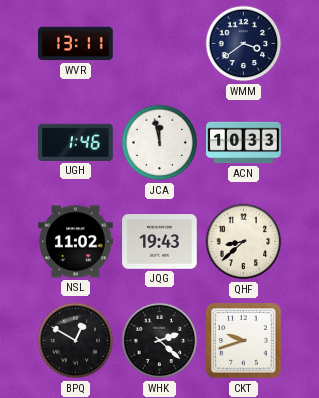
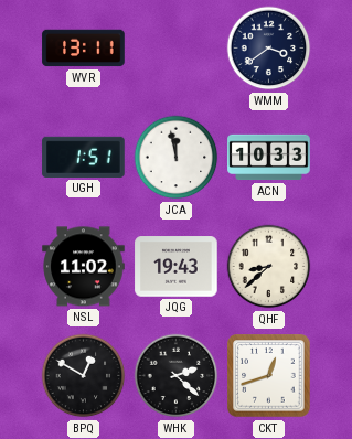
UGH: 1:46 -> 1:51 (84, 157)
CKT: 9:42 -> 12:42 (269, 376)
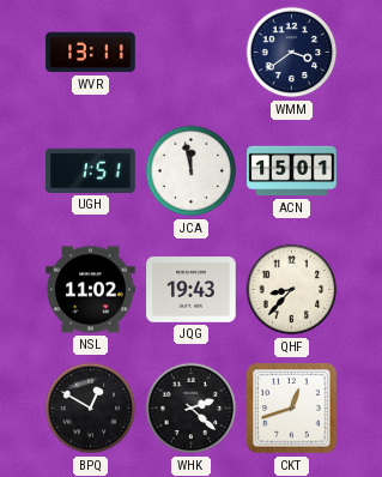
ACN: 10:33 -> 15:01 (292, 171)
QHF: 8:38 -> 8:37 (292, 290)
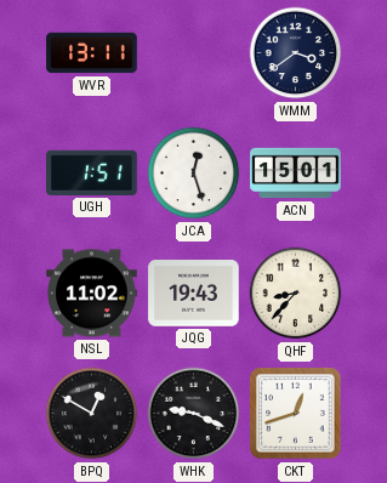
JCA: 11:58 -> 12:27 (194, 174)
WHK: 2:22 -> 9:19 (194, 414)
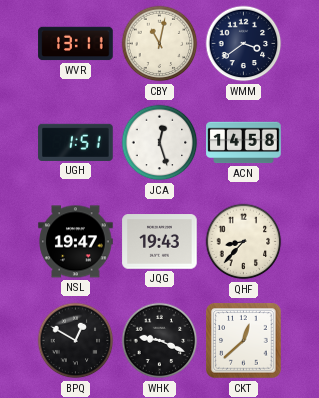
CBY: none -> 11:02 (160, 44)
ACN: 15:01 -> 14:58 (244, 143)
NSL: 11:02 -> 19:47 (76, 242)
CKT: 12:42 -> 12:38 (244, 341)
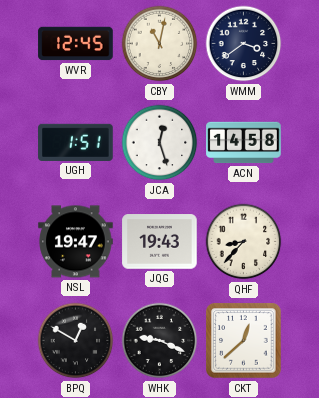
WVR: 13:11 -> 12:45 (76, 44)
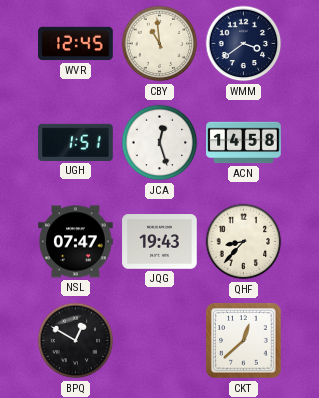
CBY: 11:02 -> 10:59 (160, 44)
NSL: 19:47 -> 07:47 (76, 242)
WHK: 9:19 -> none (160, 341)
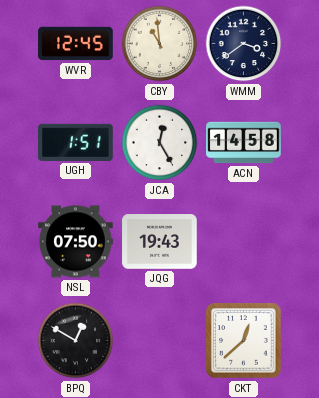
JCA: 12:27 -> 12:25 (160, 143)
NSL: 07:47 -> 07:50 (76, 242)
QHF: 8:37 -> none (244, 242)
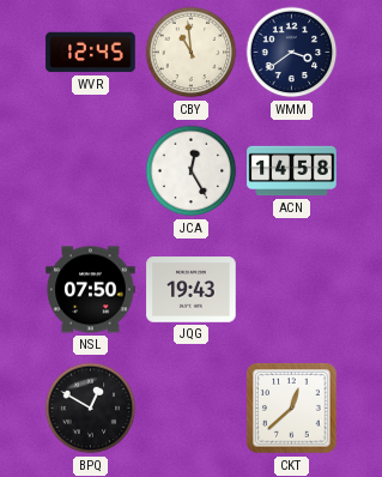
UGH: 1:51 -> none (76, 142)
